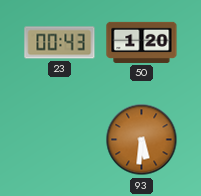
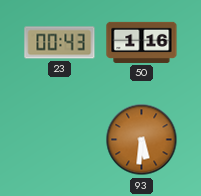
50: 1:20 -> 1:16 (142, 42)
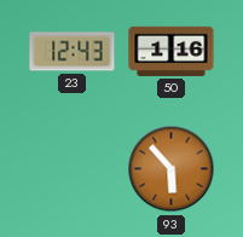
23: 00:43 -> 12:43 (73, 52)
93: 5:31 -> 5:53 (172, 169)
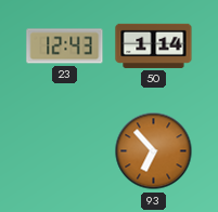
50: 1:16 -> 1:14 (154, 45)
93: 5:53 -> 6:53 (154, 151)
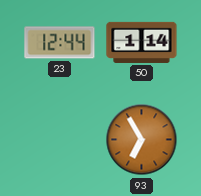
23: 12:43 -> 12:44 (60, 43)
93: 6:53 -> 6:55 (142, 140)
